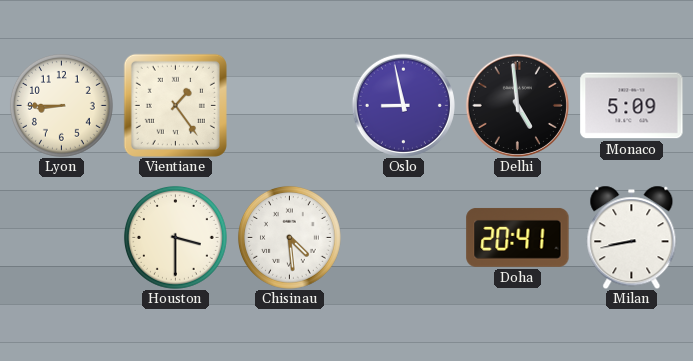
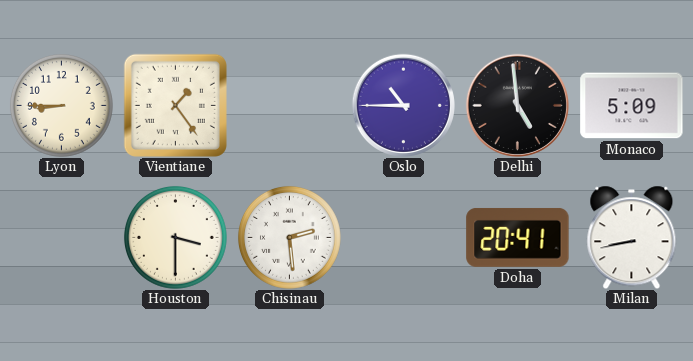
Oslo: 8:58 -> 10:45 (403, 105)
Chisinau: 4:29 -> 2:29 (289, 237)
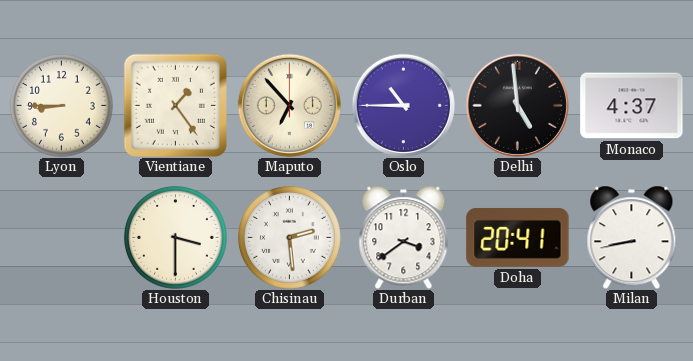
Maputo: none -> 6:53 (289, 105)
Monaco: 5:09 -> 4:37 (632, 106)
Durban: none -> 3:39 (404, 237)
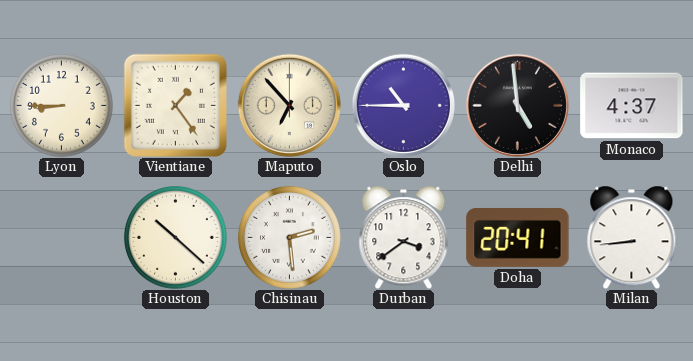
Houston: 3:30 -> 10:22 (175, 237)
Milan: 8:43 -> 8:44 (632, 237)
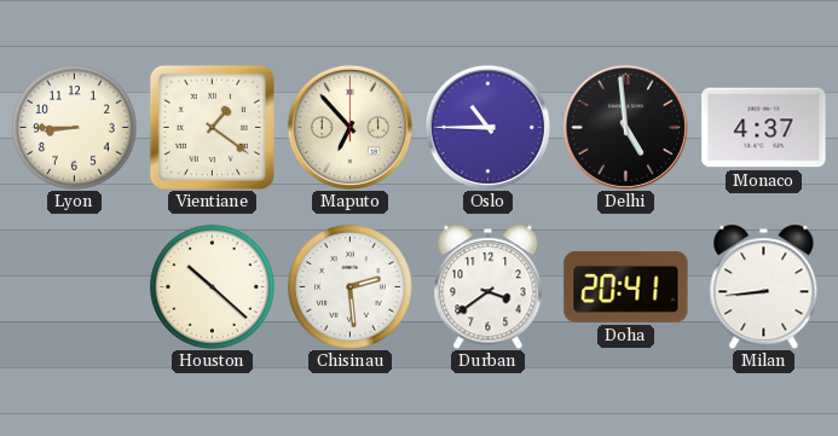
Vientiane: 1:24 -> 1:21 (212, 127)
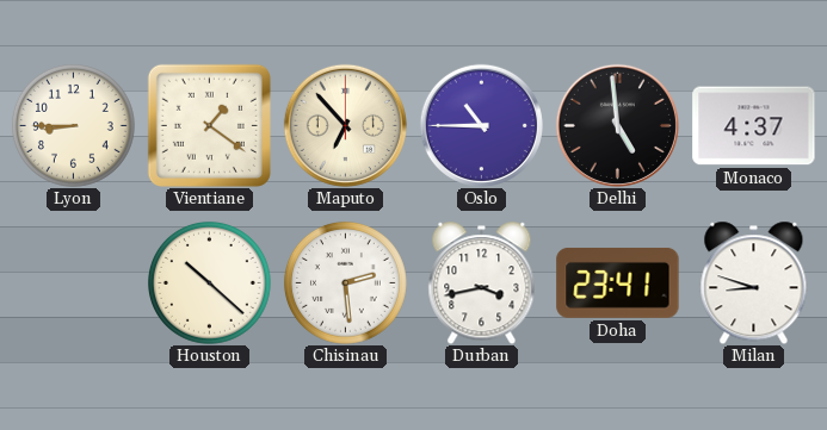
Durban: 3:39 -> 3:43 (482, 282)
Doha: 20:41 -> 23:41 (618, 282)
Milan: 8:44 -> 8:48 (754, 282)
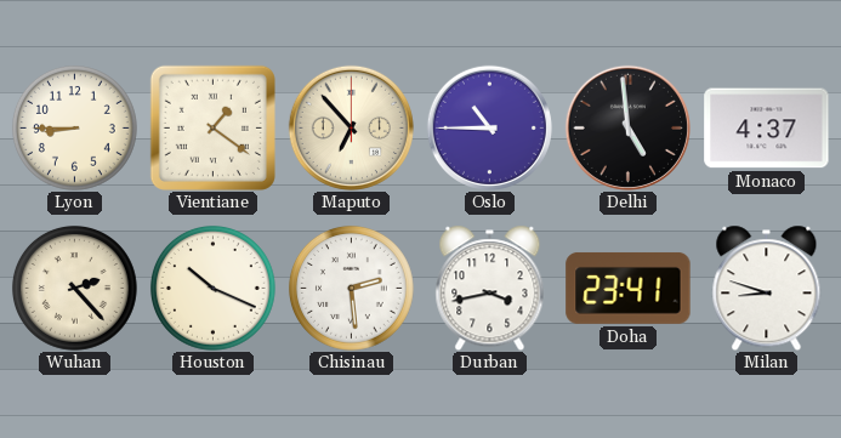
Wuhan: none -> 2:23 (74, 288)
Houston: 10:22 -> 10:19 (212, 288)
